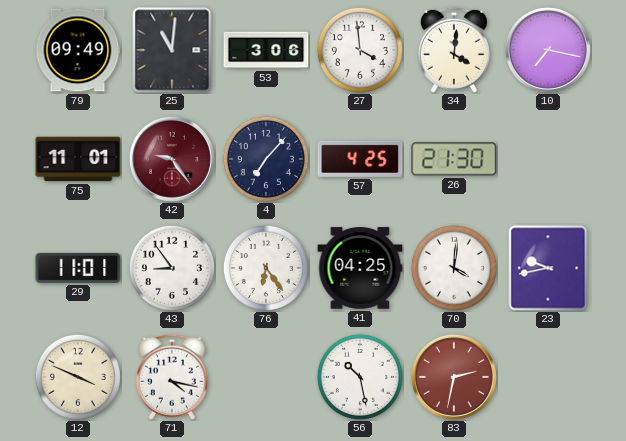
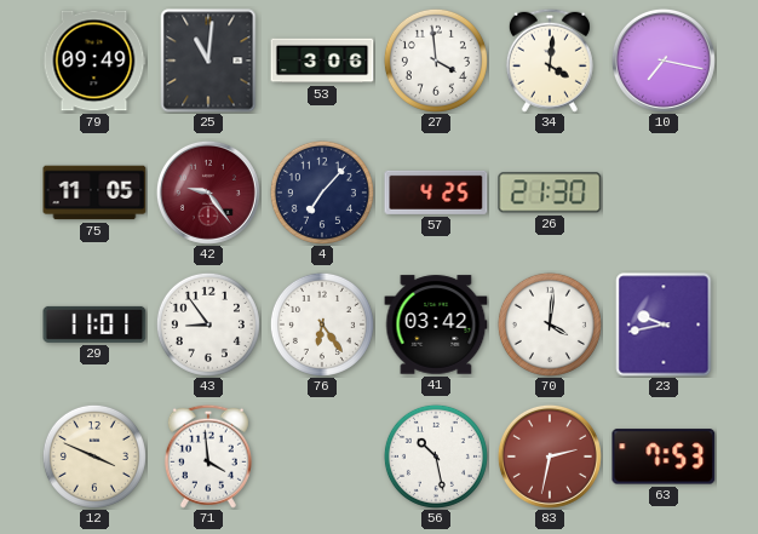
75: 11:01 -> 11:05 (94, 193)
41: 04:25 -> 03:42 (436, 325)
71: 4:17 -> 3:59 (208, 457)
63: none -> 7:53 (664, 457)
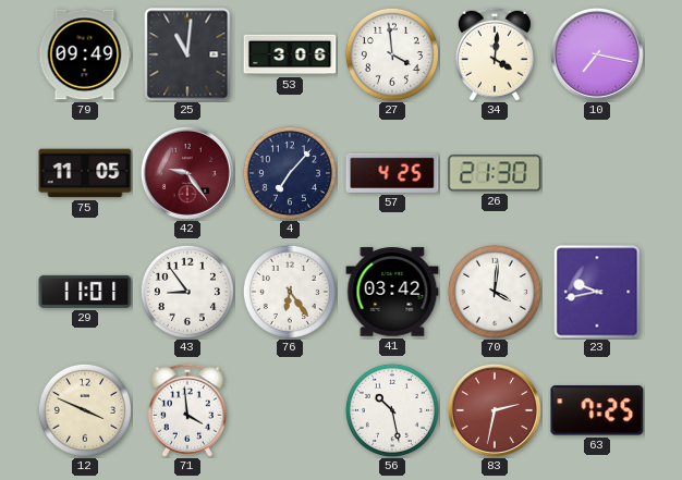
63: 7:53 -> 7:25 (597, 410)
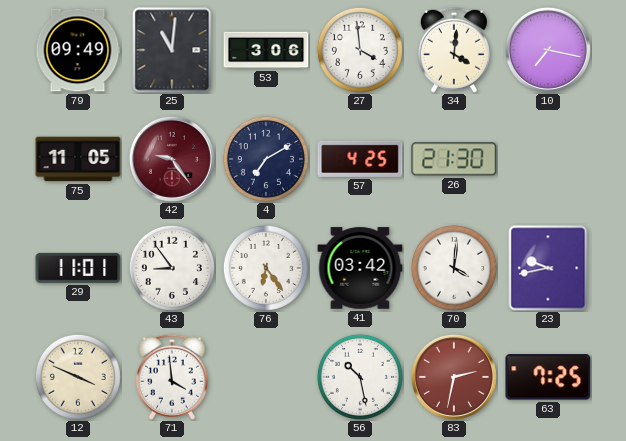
4: 7:07 -> 7:10 (266, 159)
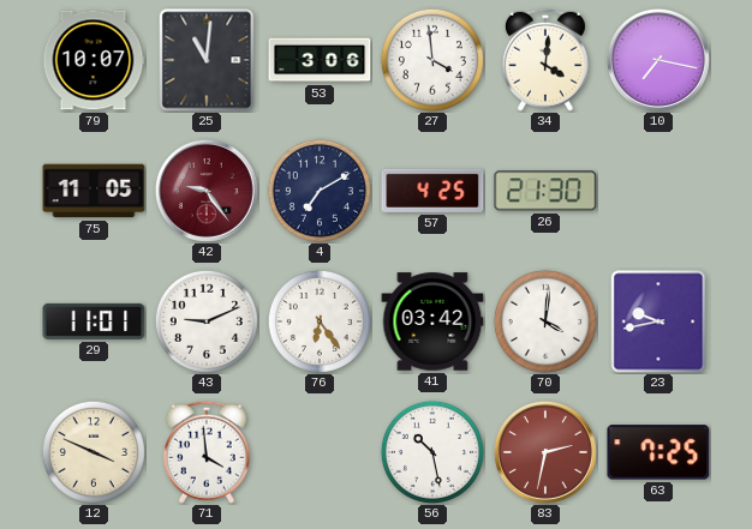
79: 09:49 -> 10:07 (94, 60)
43: 8:54 -> 9:11 (207, 321)
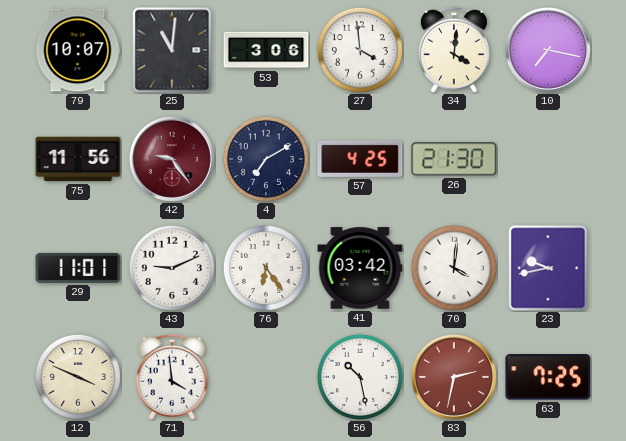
75: 11:05 -> 11:56 (78, 159)
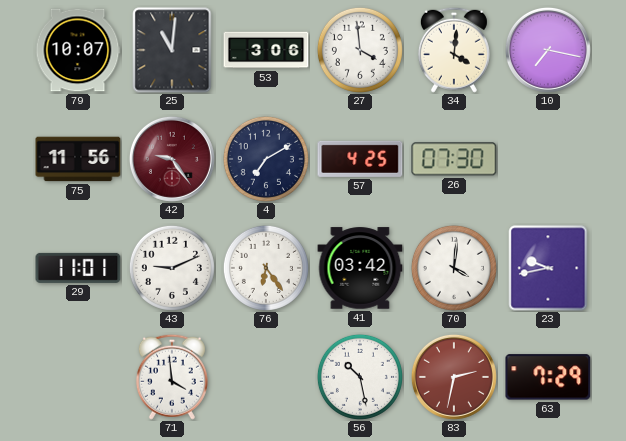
26: 21:30 -> 07:30 (454, 159)
12: 3:49 -> none (78, 377)
63: 7:25 -> 7:29 (548, 377)
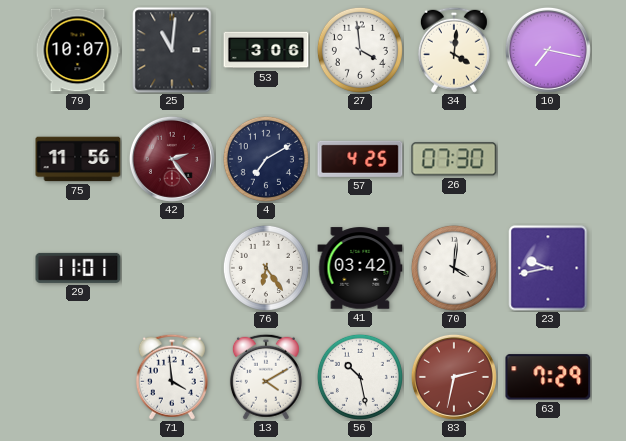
42: 9:24 -> 2:24 (172, 159)
43: 9:11 -> none (172, 268)
13: none -> 4:10 (266, 377)
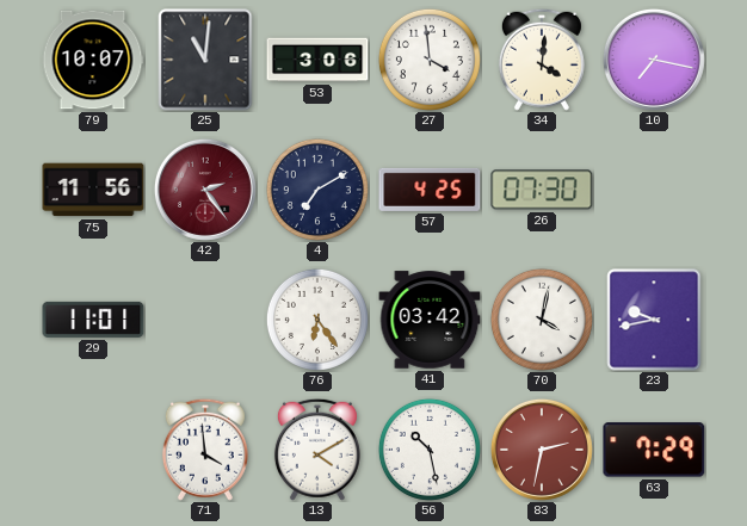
70: 4:01 -> 4:02 (542, 320)
